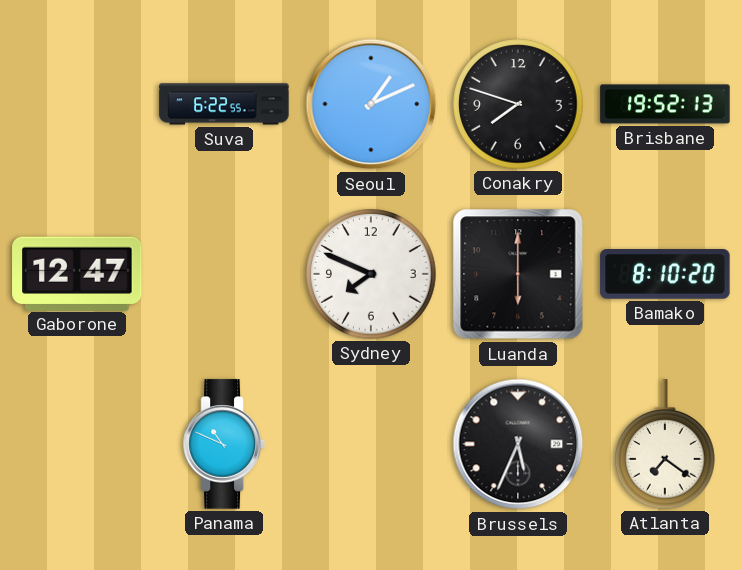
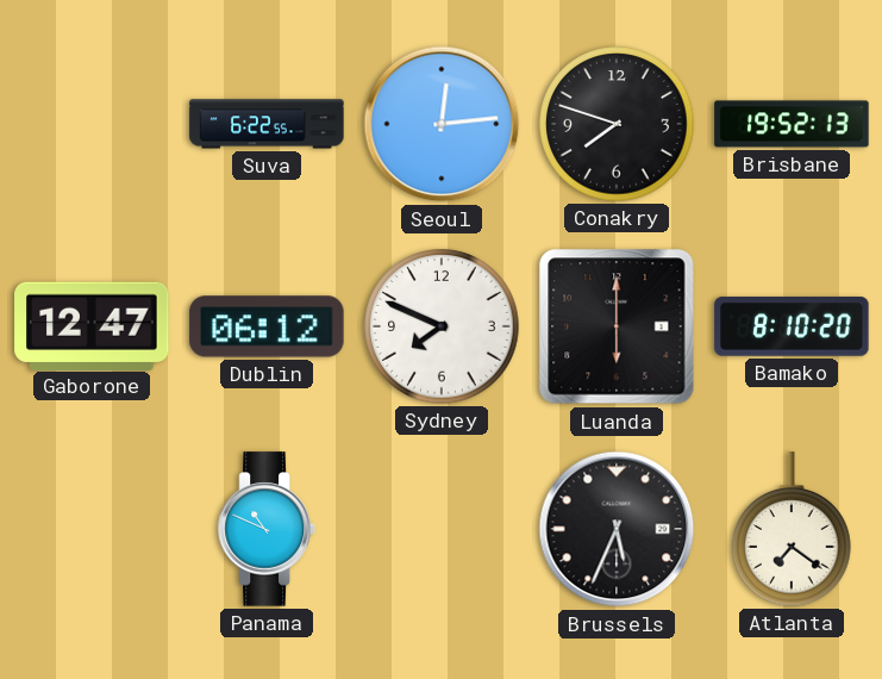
Seoul: 1:11 -> 12:14 (442, 124)
Dublin: none -> 06:12 (267, 326)
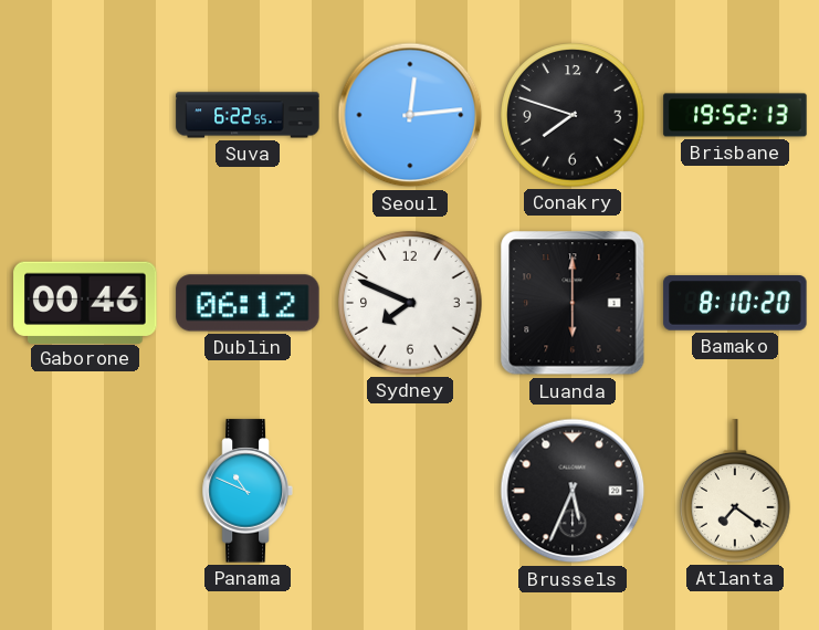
Gaborone: 12:47 -> 00:46 (85, 302)
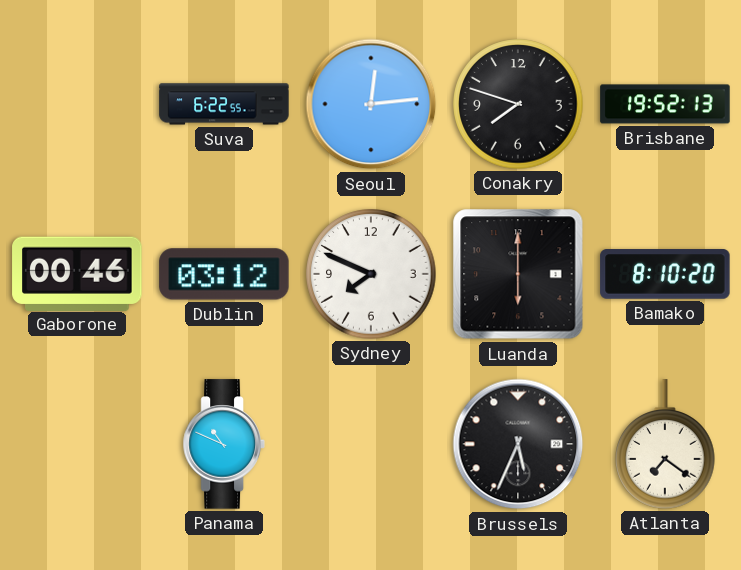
Dublin: 06:12 -> 03:12 (224, 274)
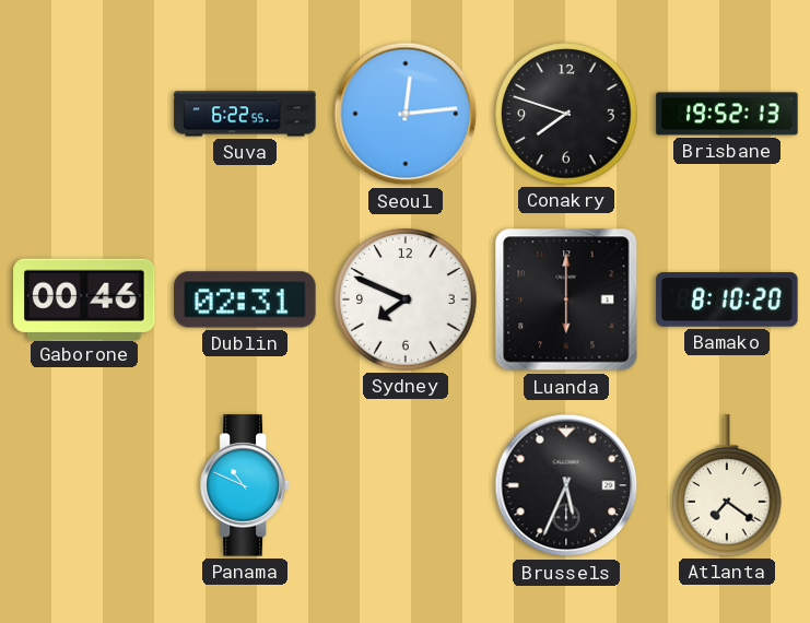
Dublin: 03:12 -> 02:31 (245, 299)
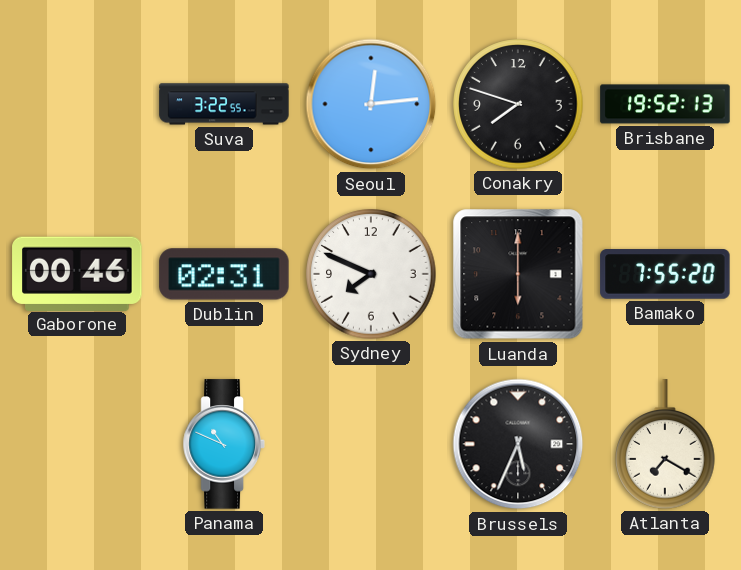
Suva: 6:22 -> 3:22 (224, 104)
Bamako: 8:10 -> 7:55 (665, 274)
Atlanta: 7:21 -> 7:20 (666, 444)
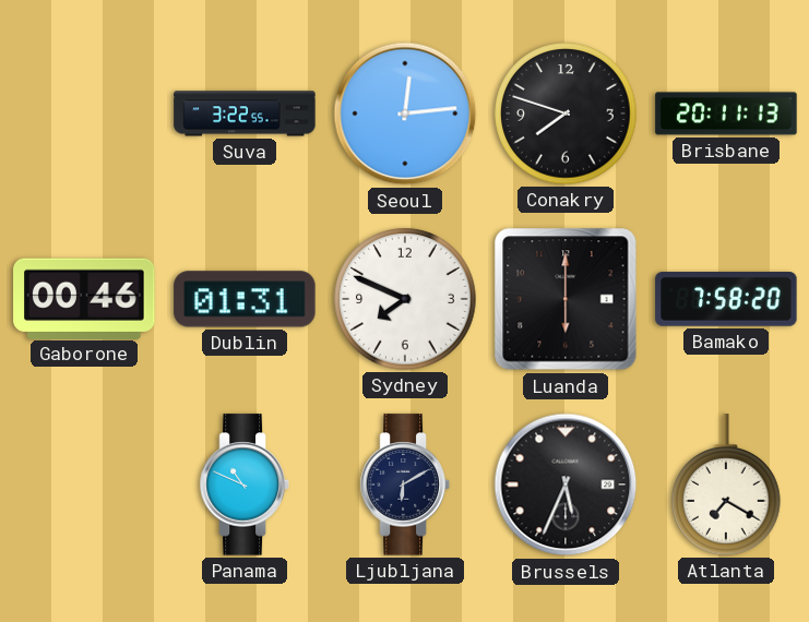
Brisbane: 19:52 -> 20:11 (726, 113)
Dublin: 02:31 -> 01:31 (245, 299)
Bamako: 7:55 -> 7:58 (726, 299)
Ljubljana: none -> 6:10 (405, 485)
